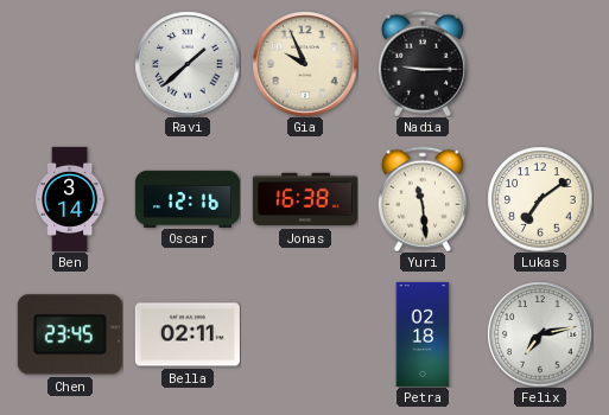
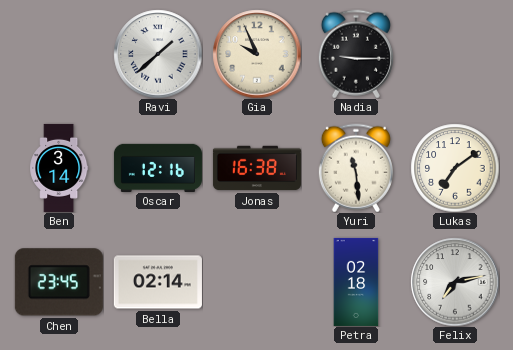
Bella: 02:11 -> 02:14 (158, 282)
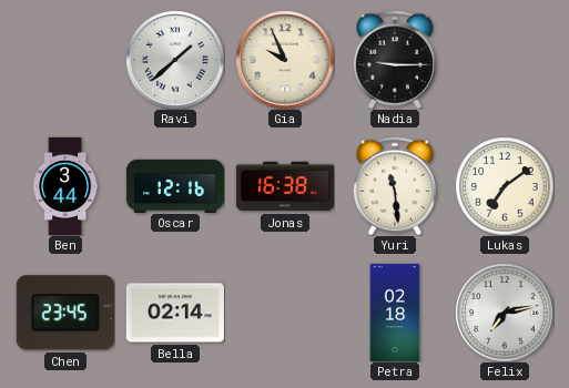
Ben: 3:14 -> 3:44 (65, 186)
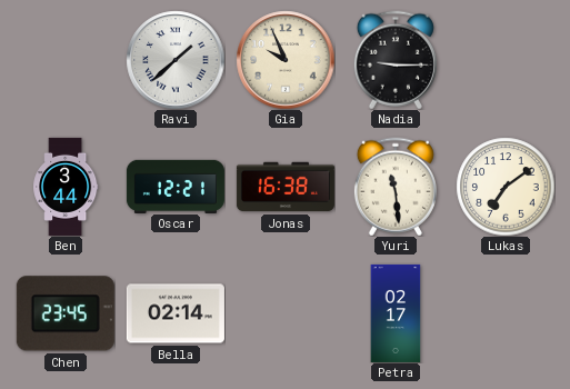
Oscar: 12:16 -> 12:21 (176, 186)
Petra: 02:18 -> 02:17 (396, 313)
Felix: 7:13 -> none (505, 313)
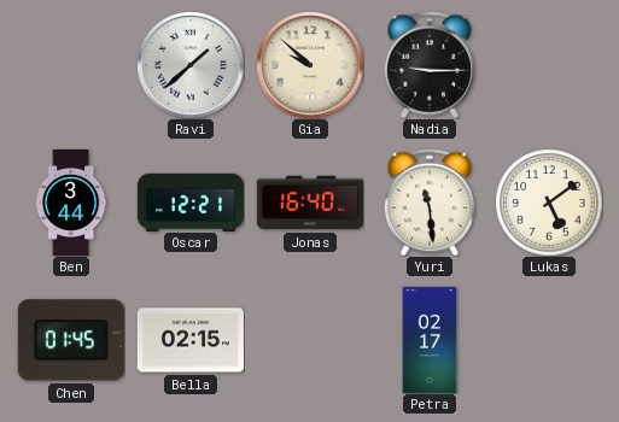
Gia: 9:56 -> 9:52 (310, 65)
Jonas: 16:38 -> 16:40 (310, 203)
Lukas: 7:09 -> 5:09 (549, 203)
Chen: 23:45 -> 01:45 (71, 340)
Bella: 02:14 -> 02:15 (191, 340)
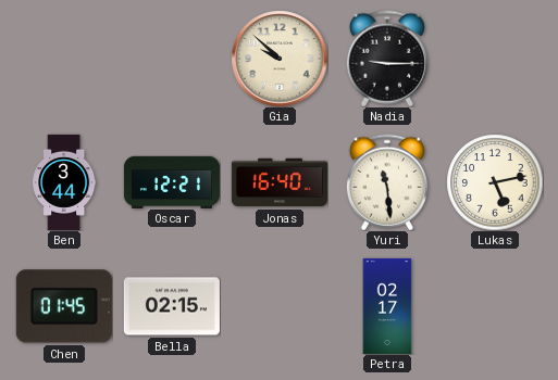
Ravi: 1:38 -> none (191, 65)
Lukas: 5:09 -> 5:13 (495, 182)
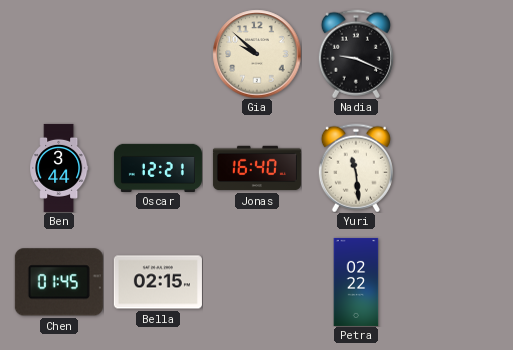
Nadia: 9:15 -> 9:19 (356, 54)
Lukas: 5:13 -> none (495, 182)
Petra: 02:17 -> 02:22 (356, 282)
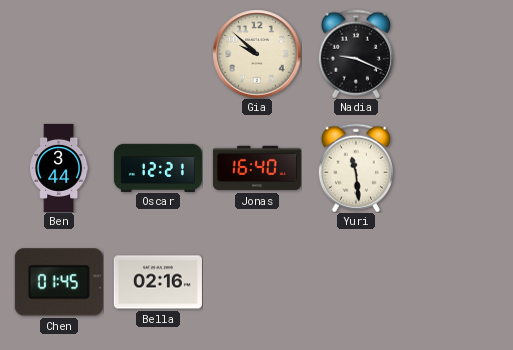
Bella: 02:15 -> 02:16 (158, 282)
Petra: 02:22 -> none (356, 282)
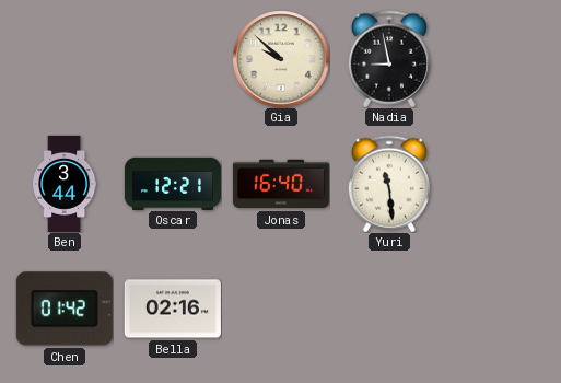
Nadia: 9:19 -> 8:58 (389, 59)
Chen: 01:45 -> 01:42 (65, 309)
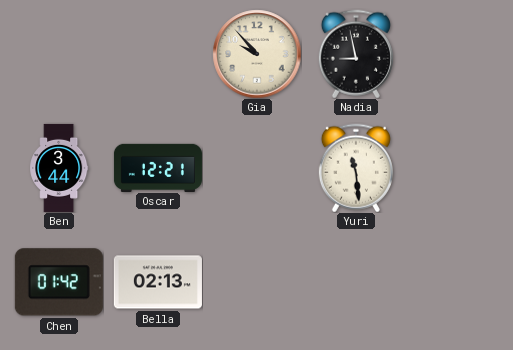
Gia: 9:52 -> 9:53 (257, 54)
Jonas: 16:40 -> none (281, 184)
Bella: 02:16 -> 02:13 (158, 282)
